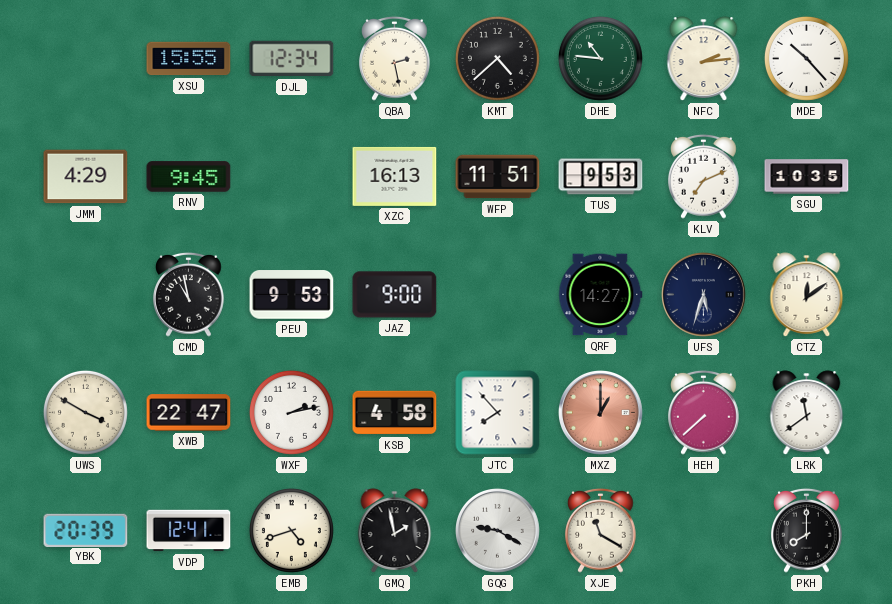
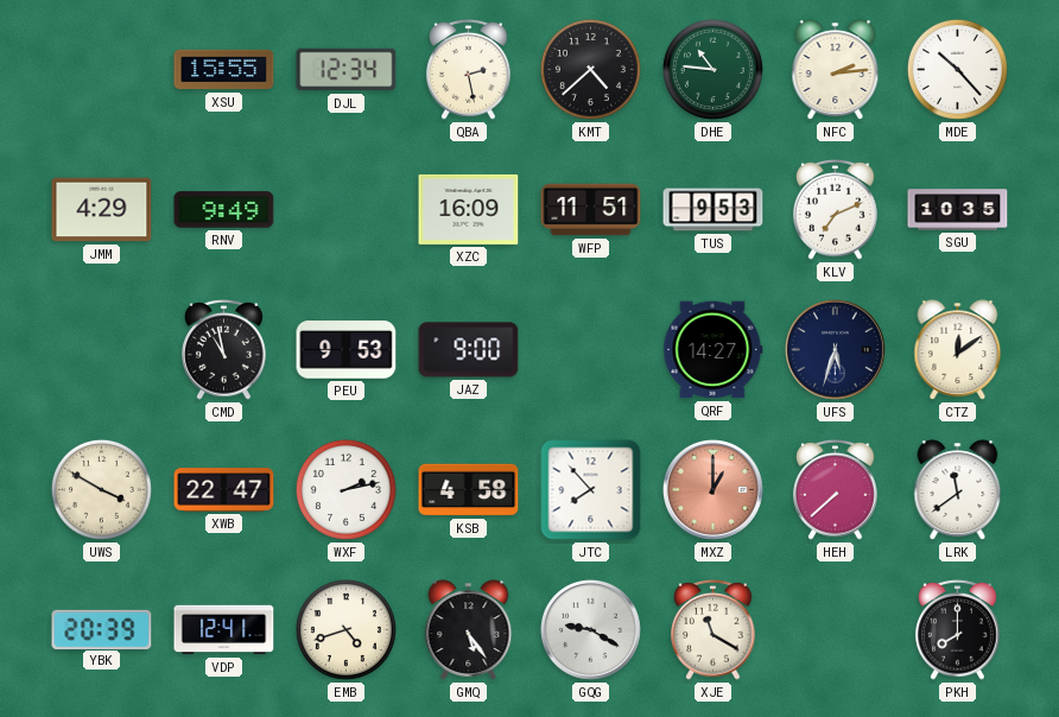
RNV: 9:45 -> 9:49 (224, 210)
XZC: 16:13 -> 16:09 (469, 209)
GMQ: 1:58 -> 5:24 (469, 630)
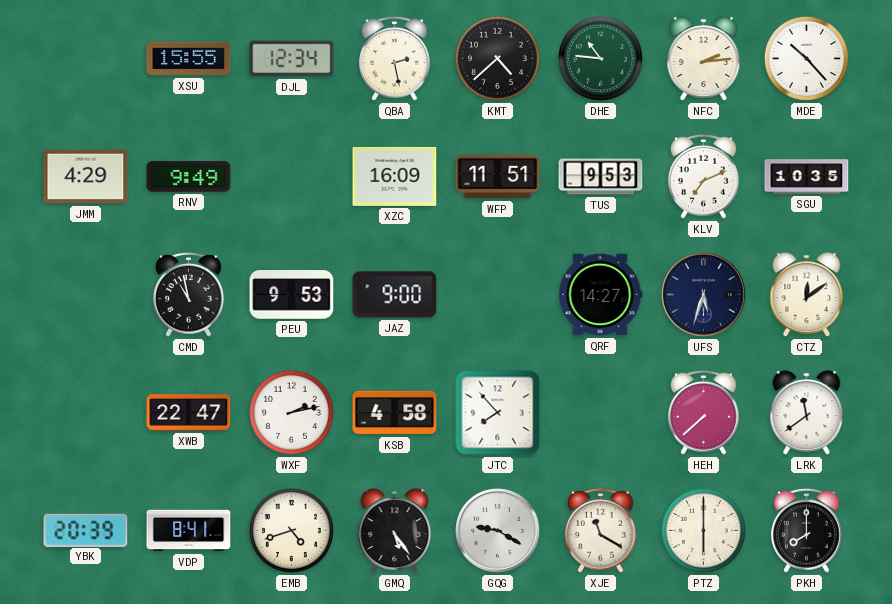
UWS: 3:50 -> none (101, 489)
MXZ: 1:00 -> none (714, 490)
VDP: 12:41 -> 8:41 (189, 531)
PTZ: none -> 6:00 (703, 530)
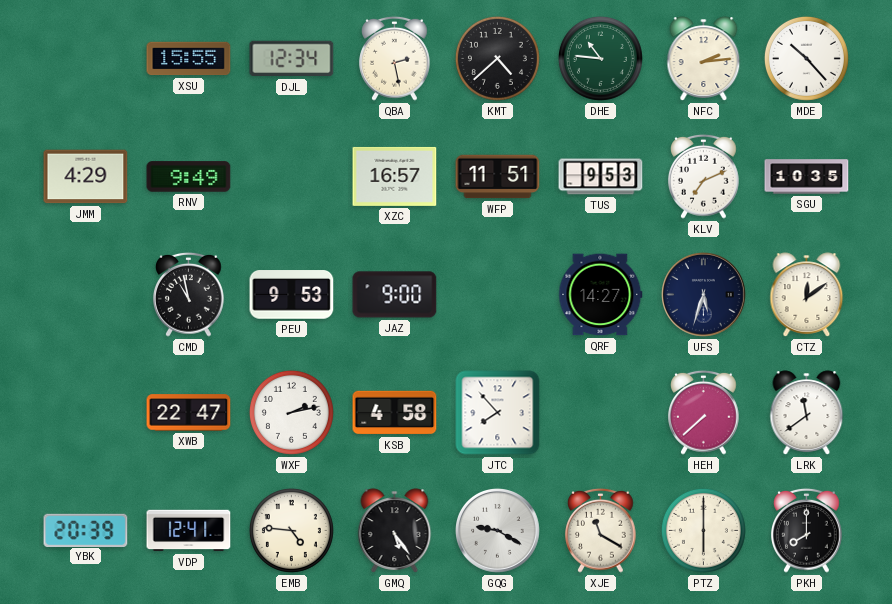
XZC: 16:09 -> 16:57 (395, 176)
VDP: 8:41 -> 12:41 (189, 531)
EMB: 4:42 -> 4:46 (291, 530)
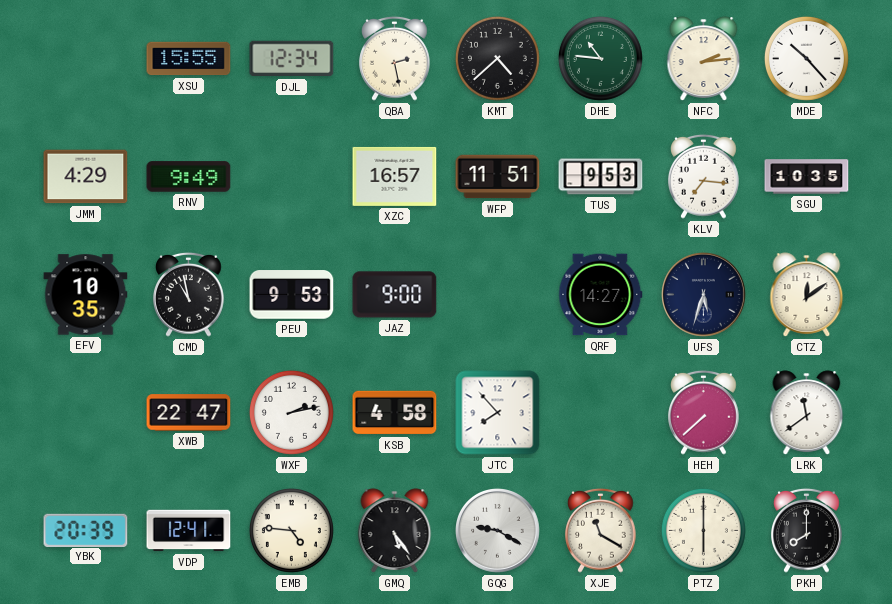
KLV: 7:11 -> 7:16 (704, 176)
EFV: none -> 10:35 (86, 295)
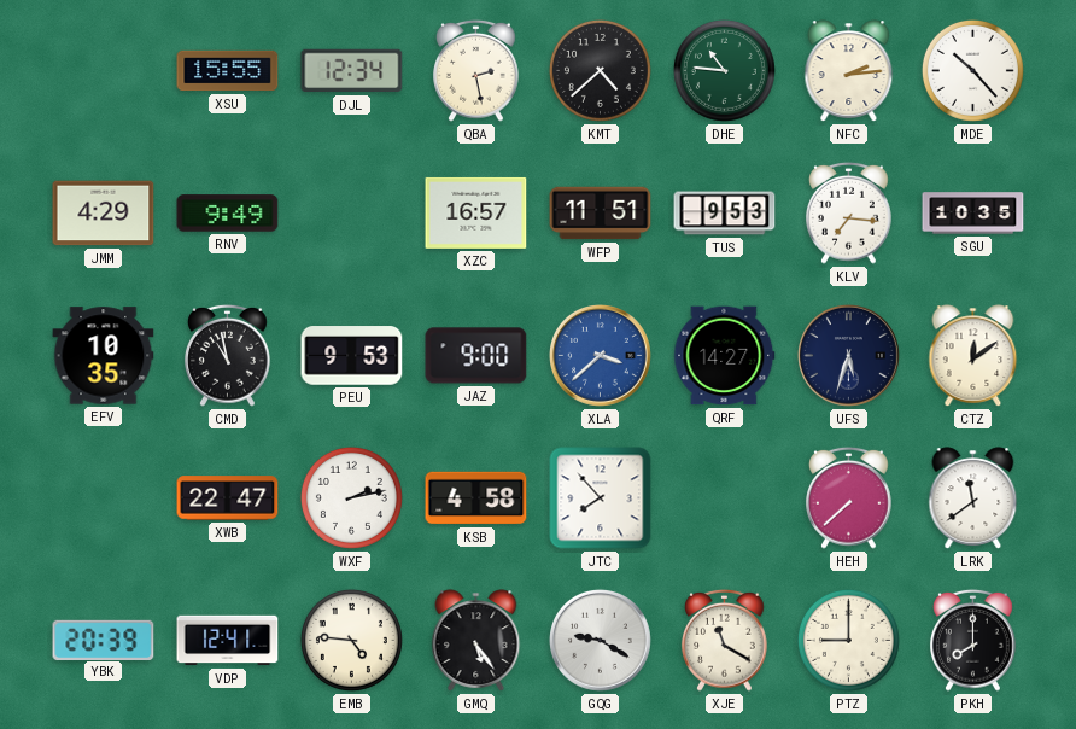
XLA: none -> 3:38 (601, 356)
PTZ: 6:00 -> 9:00 (848, 640)
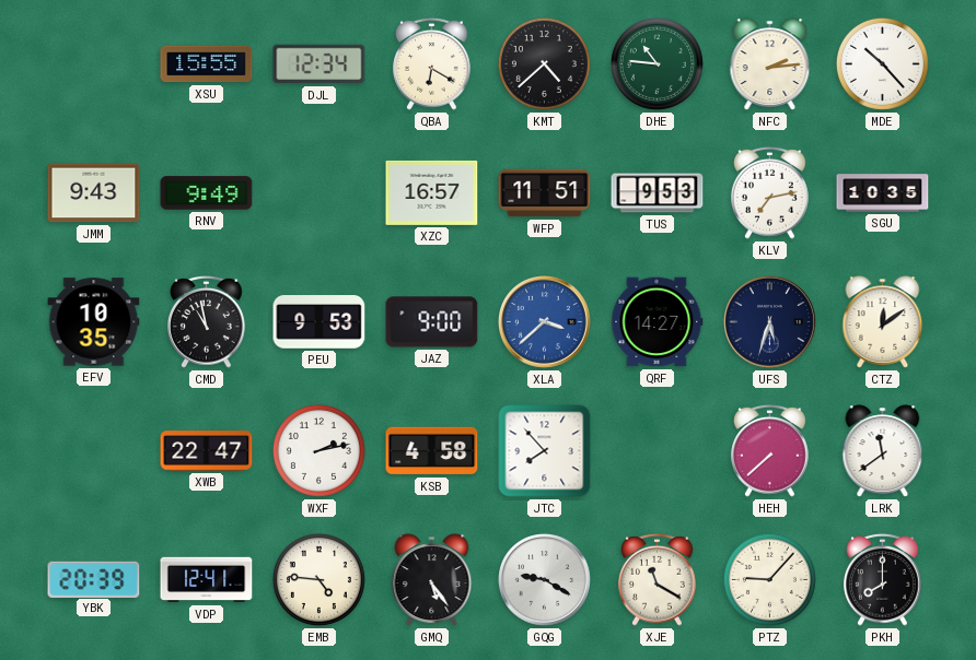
QBA: 2:28 -> 6:20 (432, 63)
JMM: 4:29 -> 9:43 (94, 193)
KLV: 7:16 -> 7:13 (770, 192)
PTZ: 9:00 -> 9:07 (769, 579)
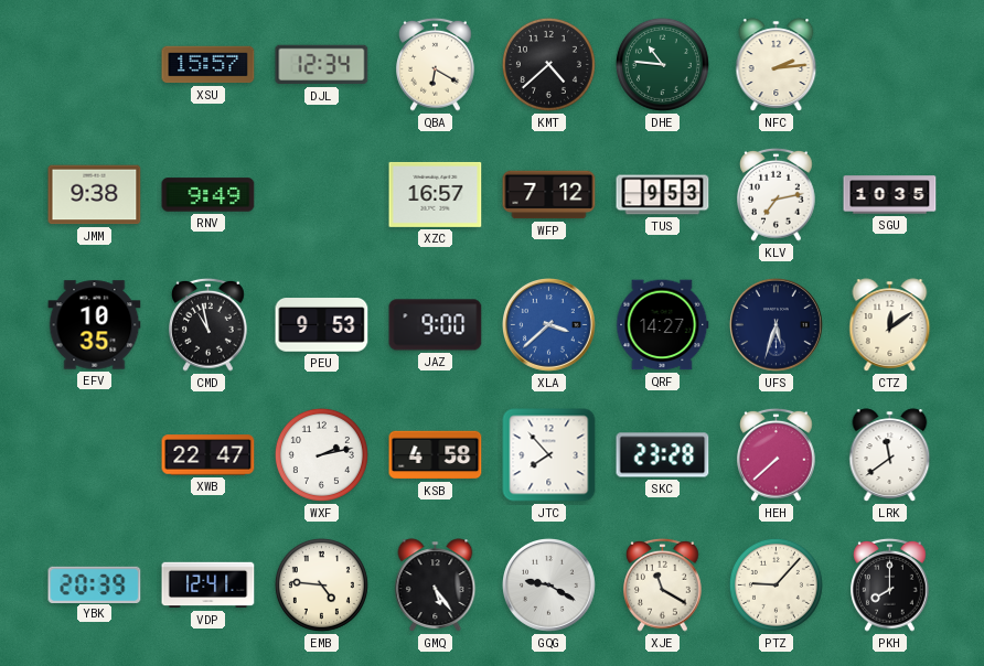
XSU: 15:55 -> 15:57 (208, 65)
MDE: 10:23 -> none (882, 63)
JMM: 9:43 -> 9:38 (95, 195)
WFP: 11:51 -> 7:12 (549, 195)
SKC: none -> 23:28 (663, 455)
